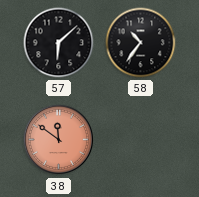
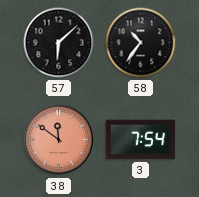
3: none -> 7:54 (141, 140)
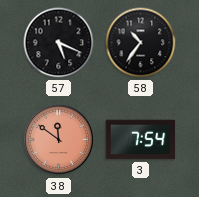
57: 6:08 -> 5:19 (59, 43)
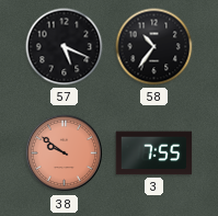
38: 11:51 -> 9:51 (65, 154)
3: 7:54 -> 7:55 (154, 154)
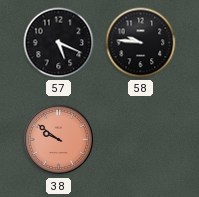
58: 10:36 -> 9:46 (141, 43)
3: 7:55 -> none (154, 154)
